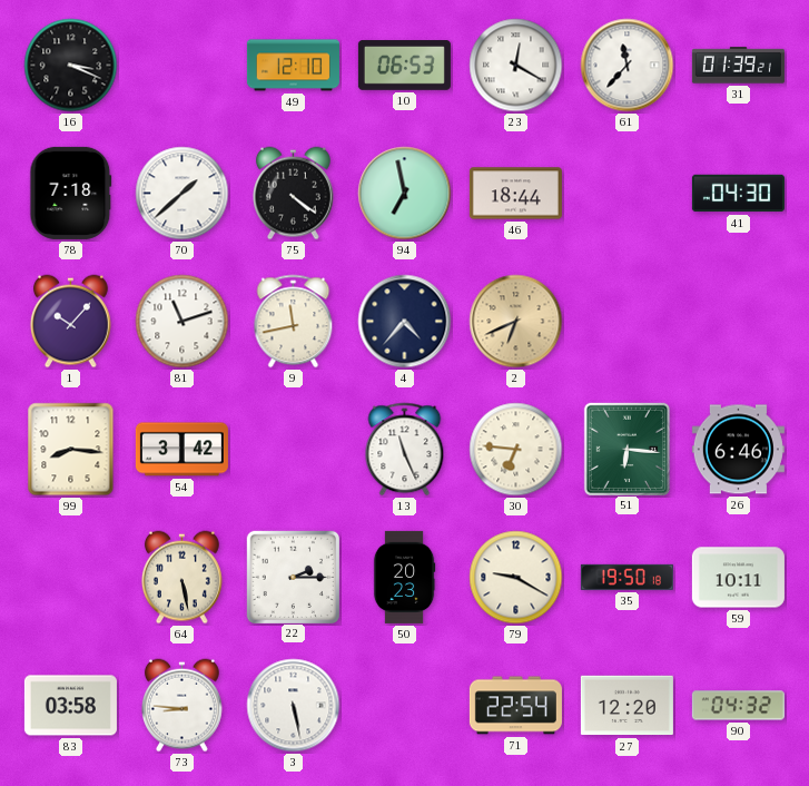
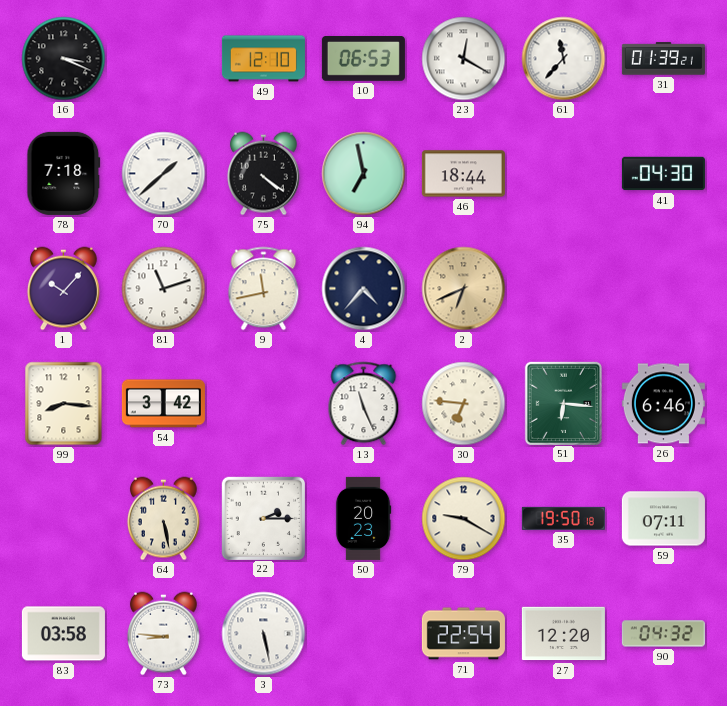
59: 10:11 -> 07:11 (663, 519)
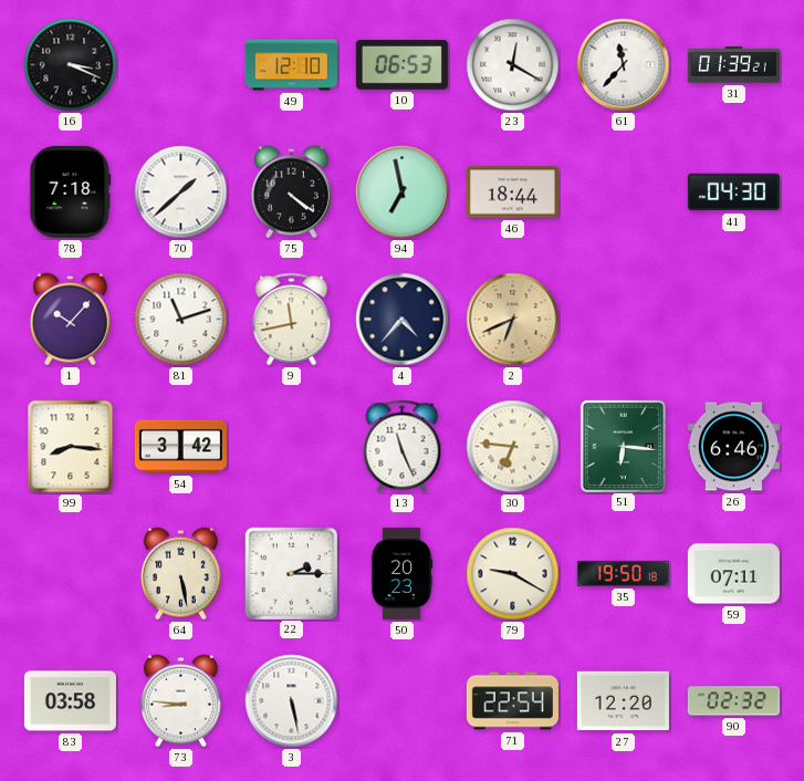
90: 04:32 -> 02:32 (733, 701)
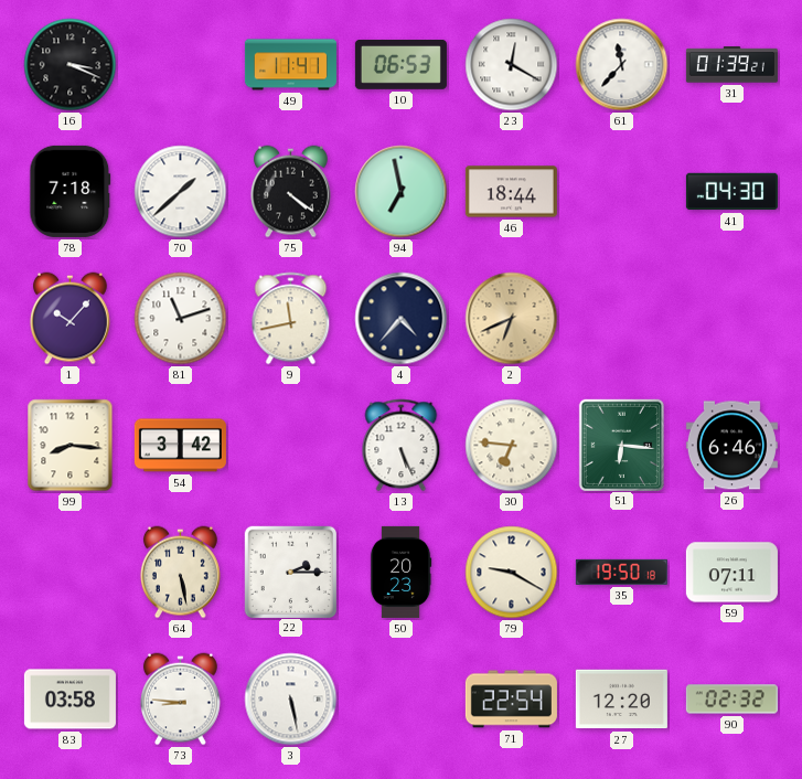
49: 12:10 -> 11:41 (290, 65)
13: 11:26 -> 5:26 (402, 446)
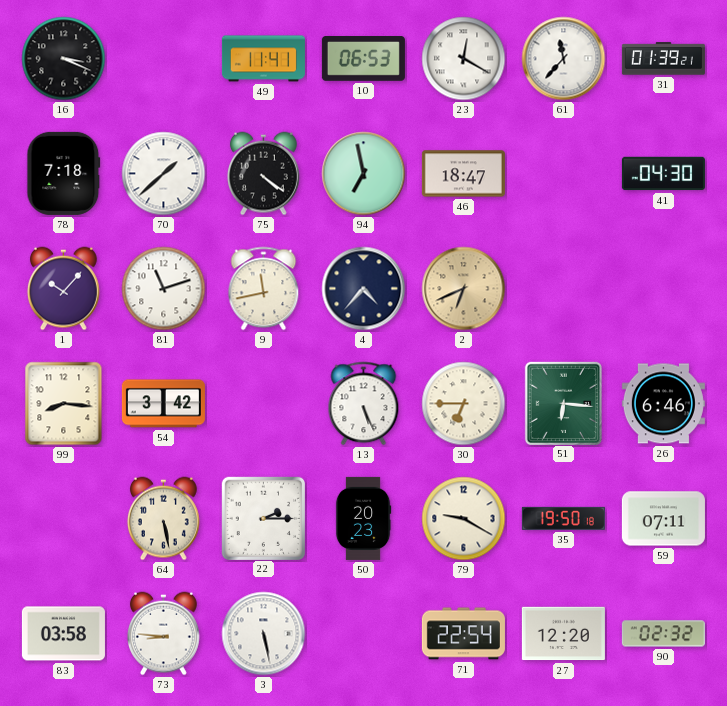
46: 18:44 -> 18:47 (463, 174)
30: 6:46 -> 6:45 (464, 404)
